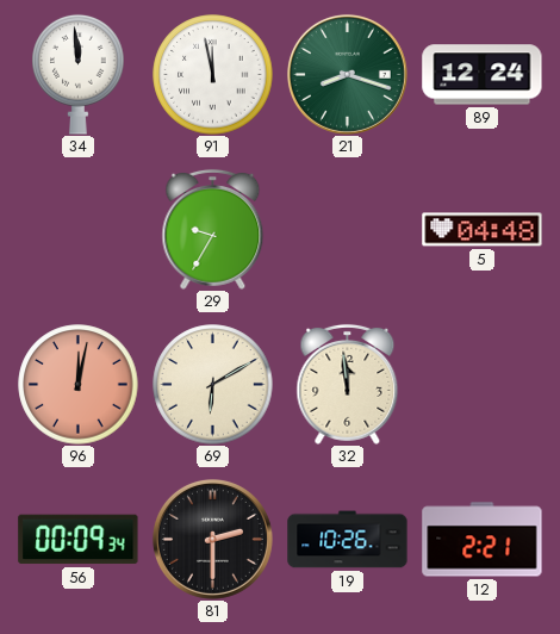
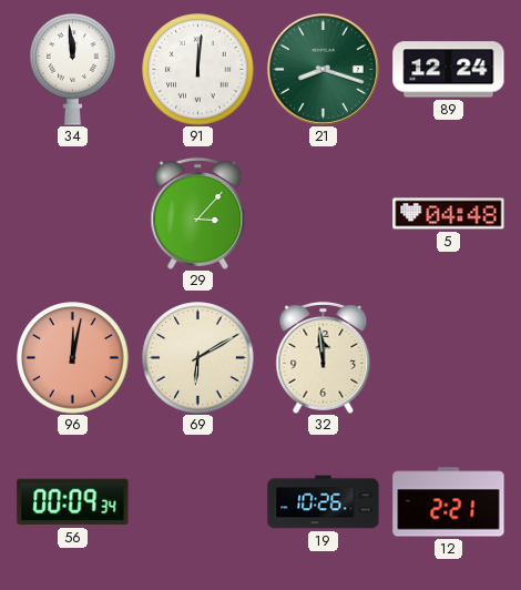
91: 11:58 -> 12:01 (198, 70)
29: 9:35 -> 3:07 (198, 213)
81: 2:30 -> none (212, 539)
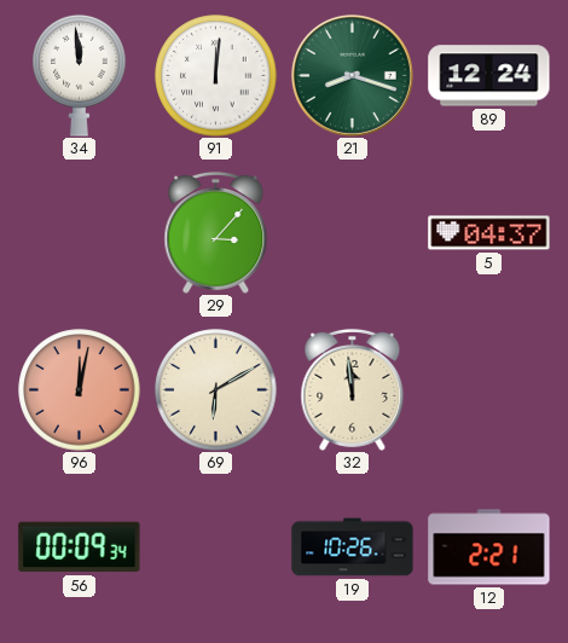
5: 04:48 -> 04:37 (489, 233)
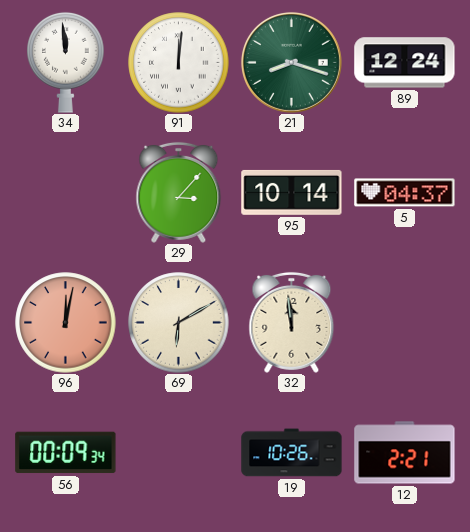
95: none -> 10:14 (292, 192)
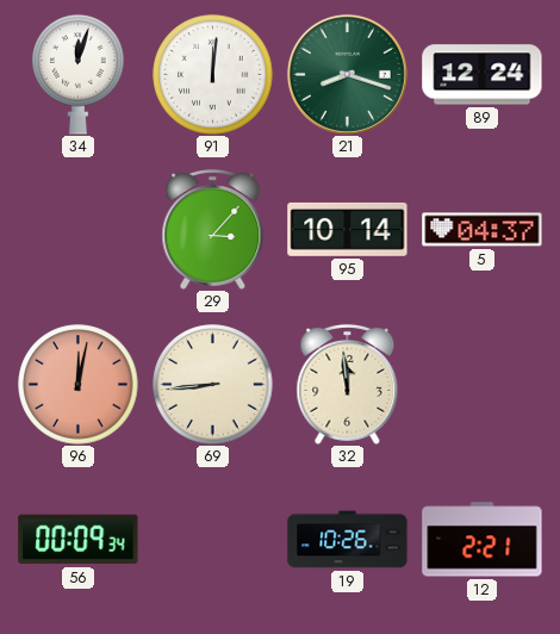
34: 11:59 -> 12:03 (79, 74)
69: 6:10 -> 8:44 (213, 385)
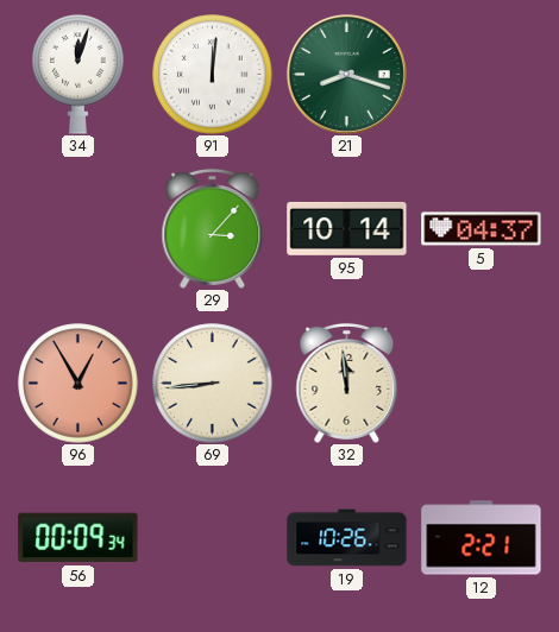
89: 12:24 -> none (483, 75)
96: 12:02 -> 12:55 (78, 384)
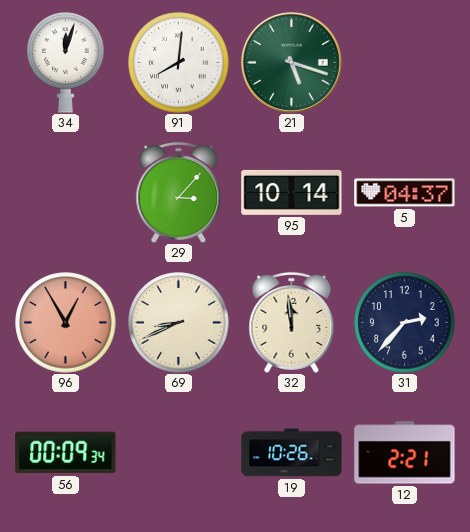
91: 12:01 -> 8:01 (179, 63)
21: 8:18 -> 5:18 (291, 62)
69: 8:44 -> 8:41 (179, 323)
31: none -> 2:37 (405, 323)
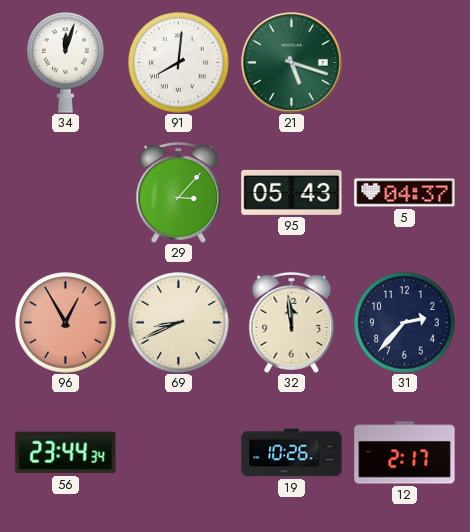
95: 10:14 -> 05:43 (292, 192)
56: 00:09 -> 23:44 (66, 453)
12: 2:21 -> 2:17 (405, 453)
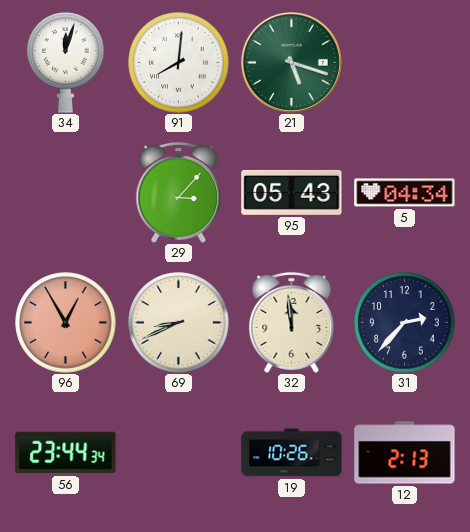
5: 04:37 -> 04:34 (405, 193)
12: 2:17 -> 2:13 (405, 453)
